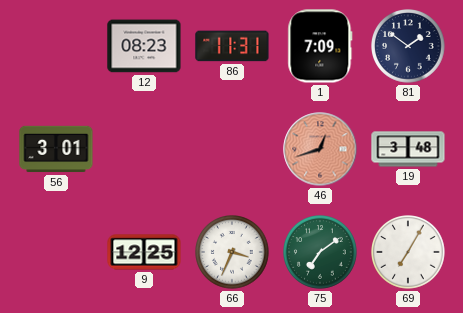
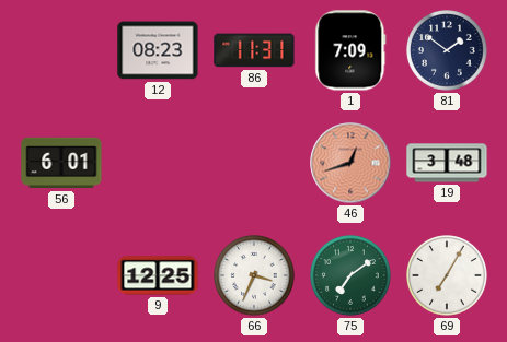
56: 3:01 -> 6:01 (61, 163)
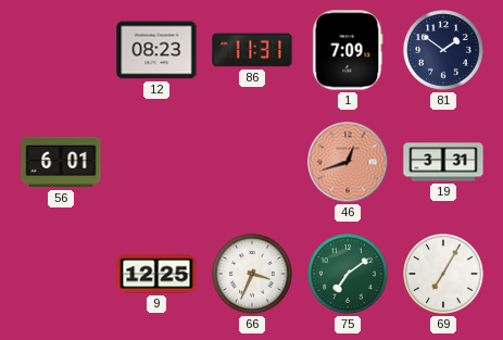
19: 3:48 -> 3:31 (443, 162)
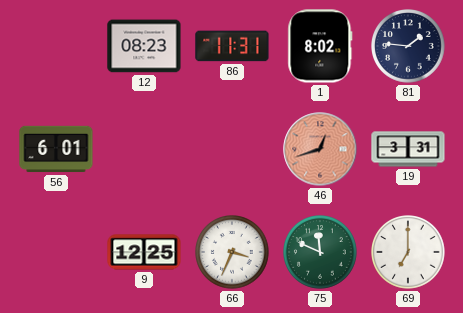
1: 7:09 -> 8:02 (320, 46)
81: 1:51 -> 1:46 (408, 46)
75: 7:09 -> 11:49 (320, 252)
69: 7:05 -> 7:00 (408, 252)
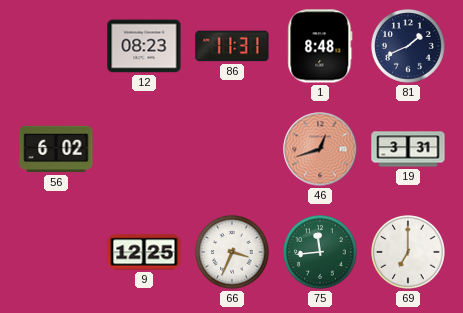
1: 8:02 -> 8:48 (320, 46)
81: 1:46 -> 1:41 (408, 46)
56: 6:01 -> 6:02 (56, 149)
75: 11:49 -> 11:44 (320, 252)
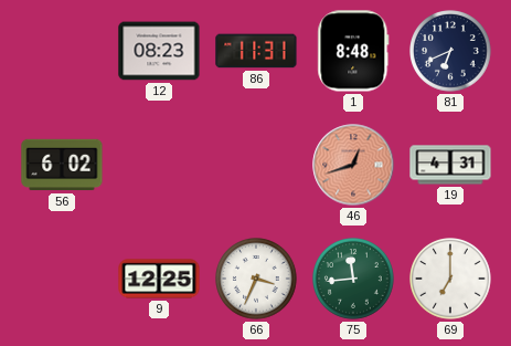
81: 1:41 -> 6:41 (450, 51)
19: 3:31 -> 4:31 (450, 165)
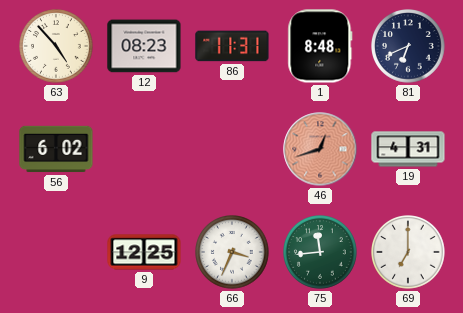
63: none -> 4:53 (56, 46)
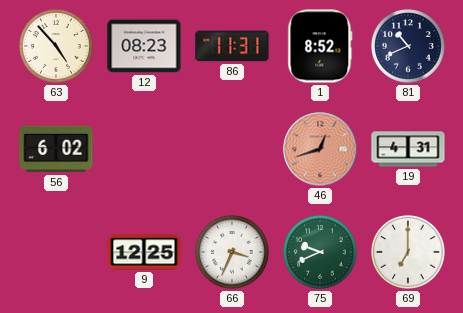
1: 8:48 -> 8:52 (320, 46)
81: 6:41 -> 10:41 (408, 46)
75: 11:44 -> 9:41 (320, 252)
